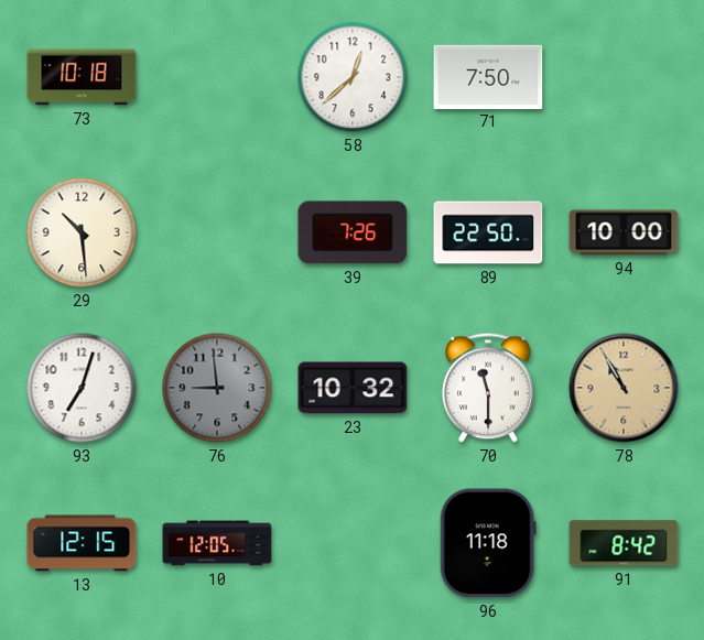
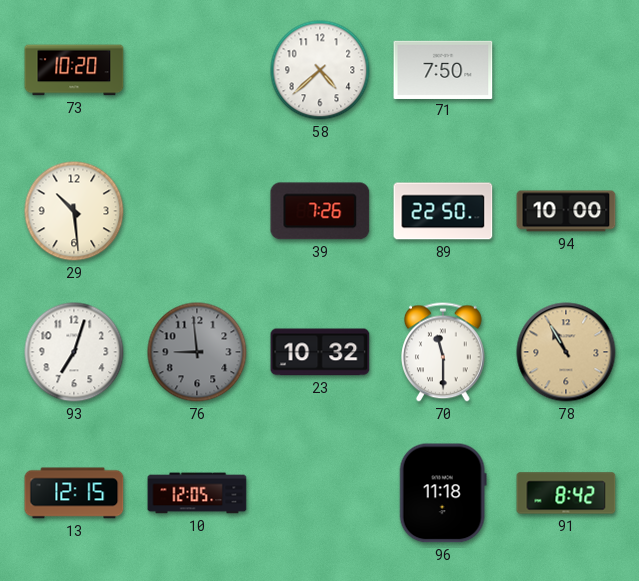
73: 10:18 -> 10:20 (74, 70)
58: 12:38 -> 4:38 (320, 70)
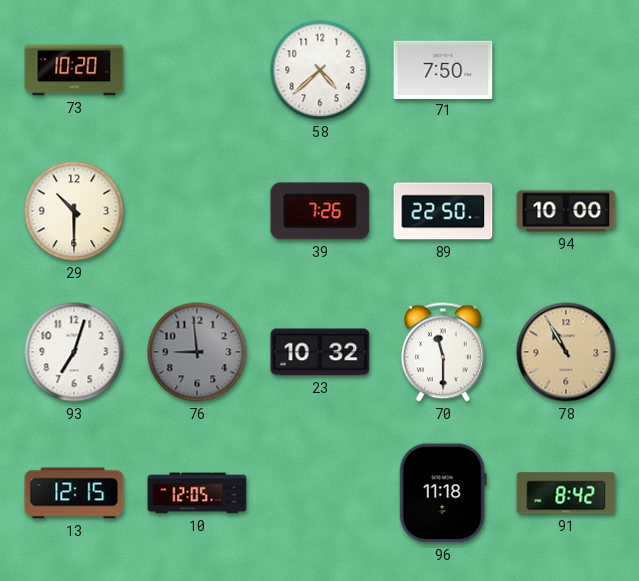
29: 10:29 -> 10:30 (74, 211)
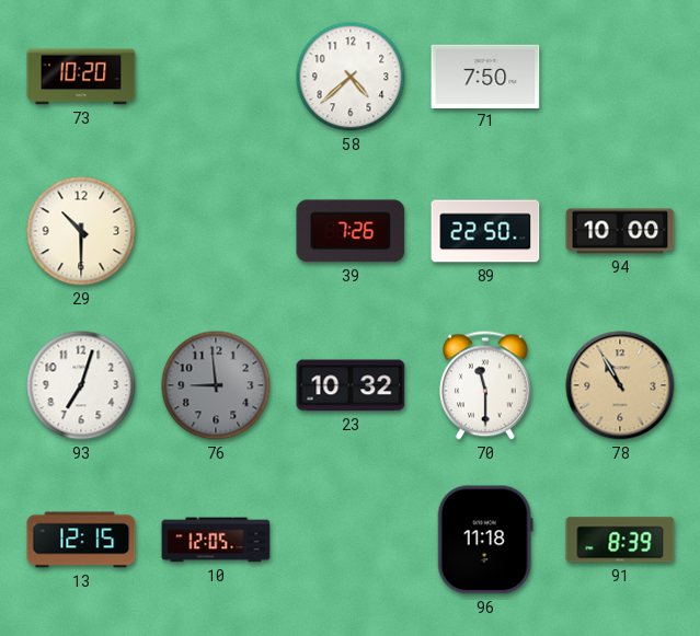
91: 8:42 -> 8:39 (620, 540)
